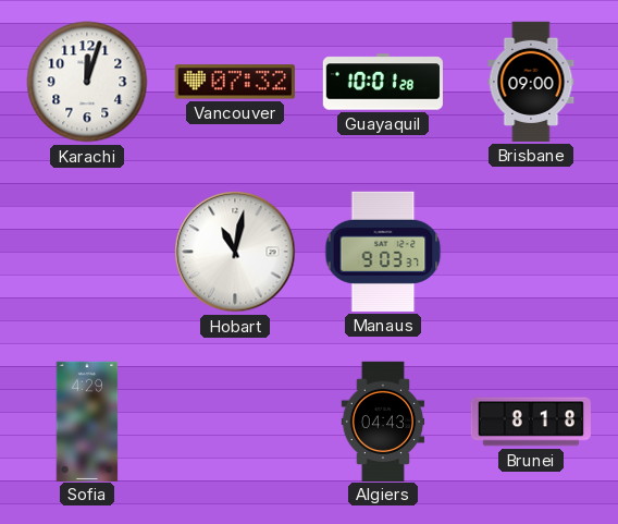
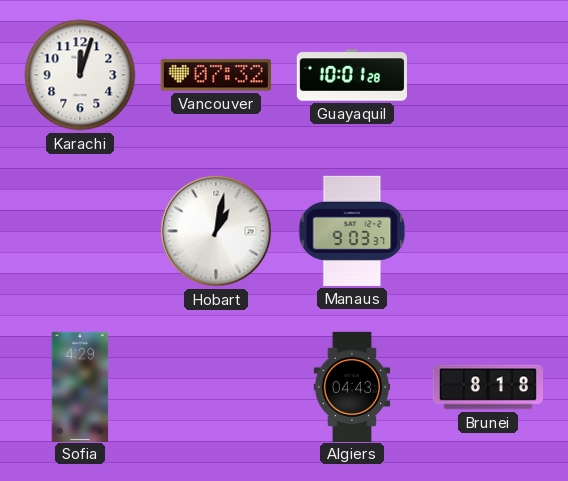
Brisbane: 09:00 -> none (531, 82)
Hobart: 11:02 -> 1:02 (216, 231)
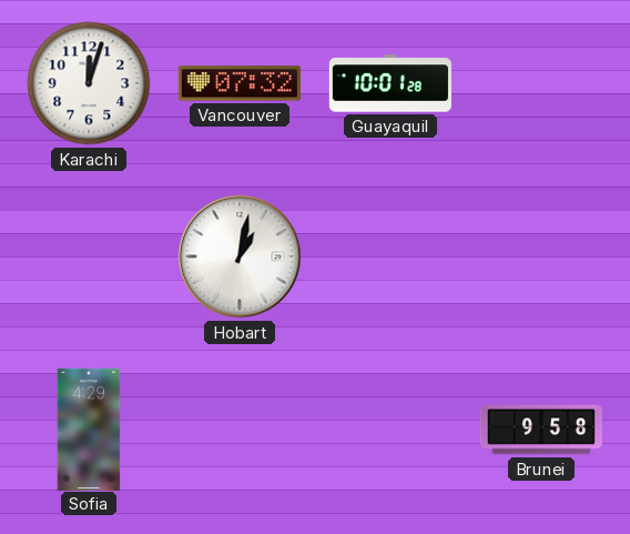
Manaus: 9:03 -> none (352, 231)
Algiers: 04:43 -> none (352, 386)
Brunei: 8:18 -> 9:58 (541, 430)
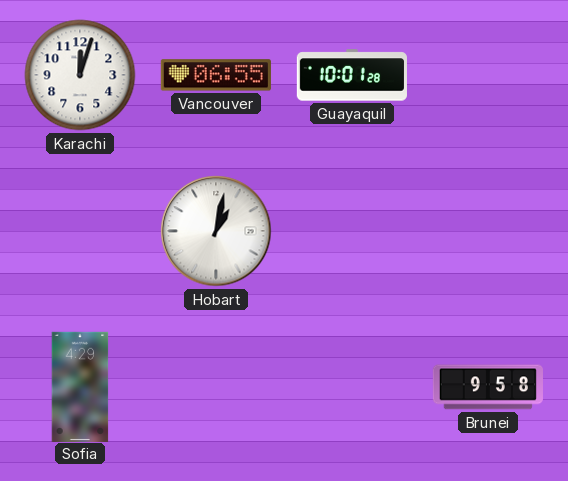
Vancouver: 07:32 -> 06:55 (216, 75)
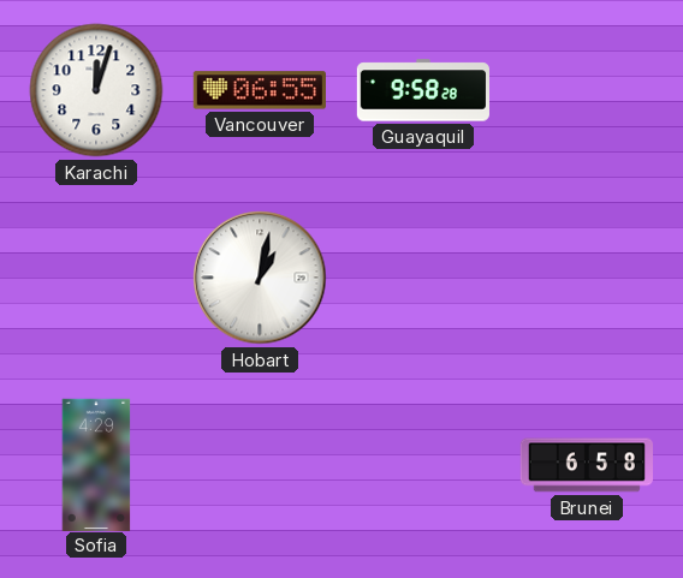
Guayaquil: 10:01 -> 9:58 (423, 90)
Brunei: 9:58 -> 6:58 (587, 465)
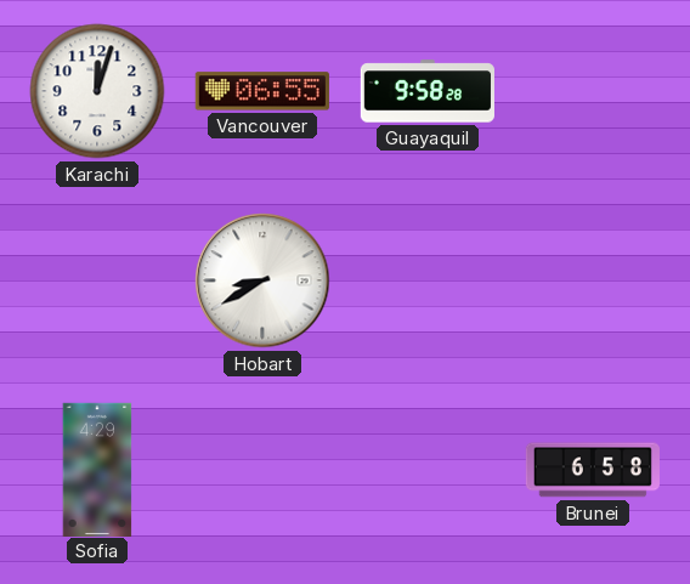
Hobart: 1:02 -> 8:40 (262, 280)
